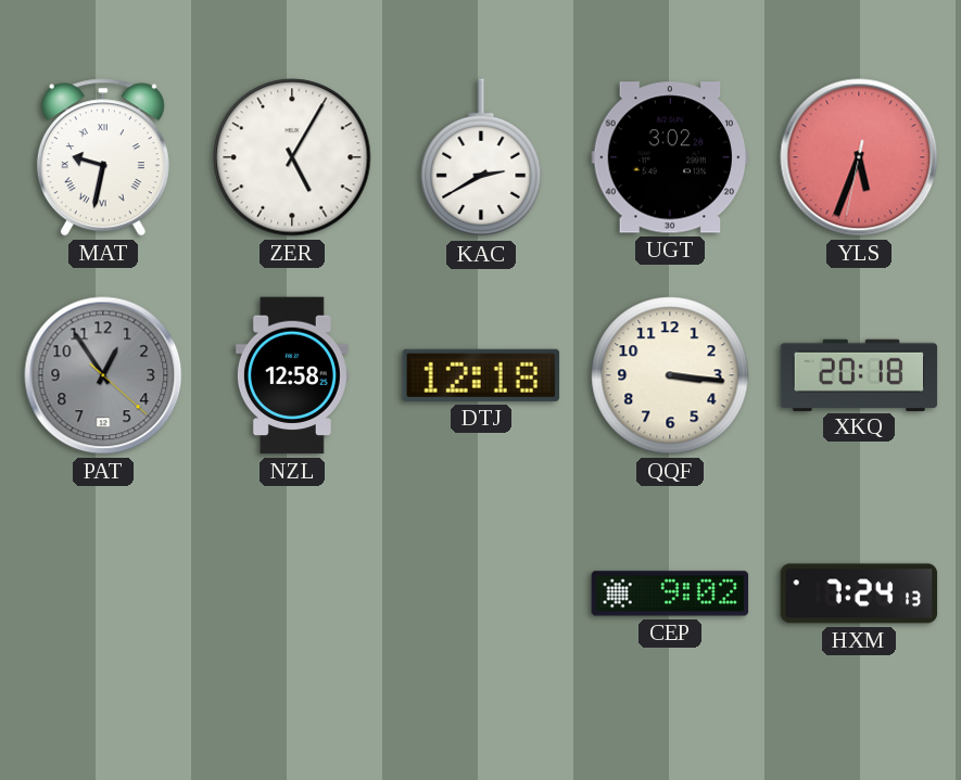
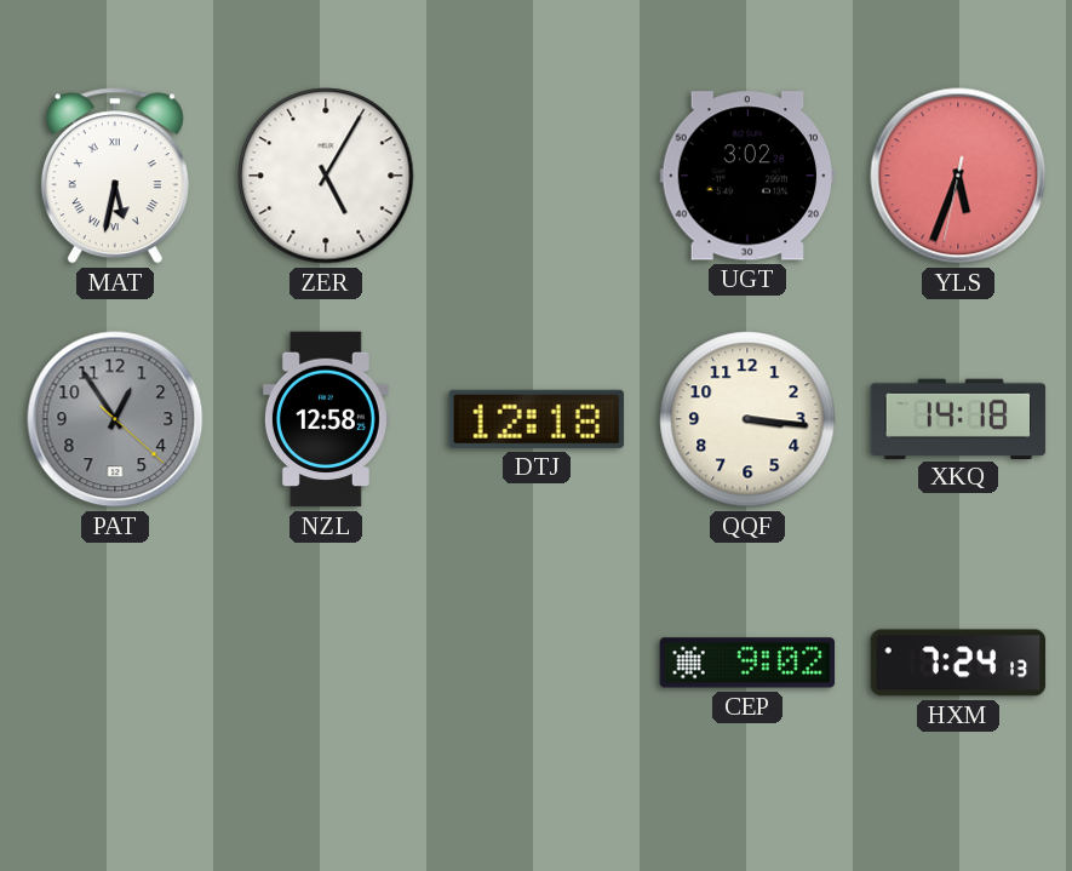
MAT: 9:32 -> 5:32 (115, 176)
KAC: 2:40 -> none (481, 158)
XKQ: 20:18 -> 14:18 (958, 418)
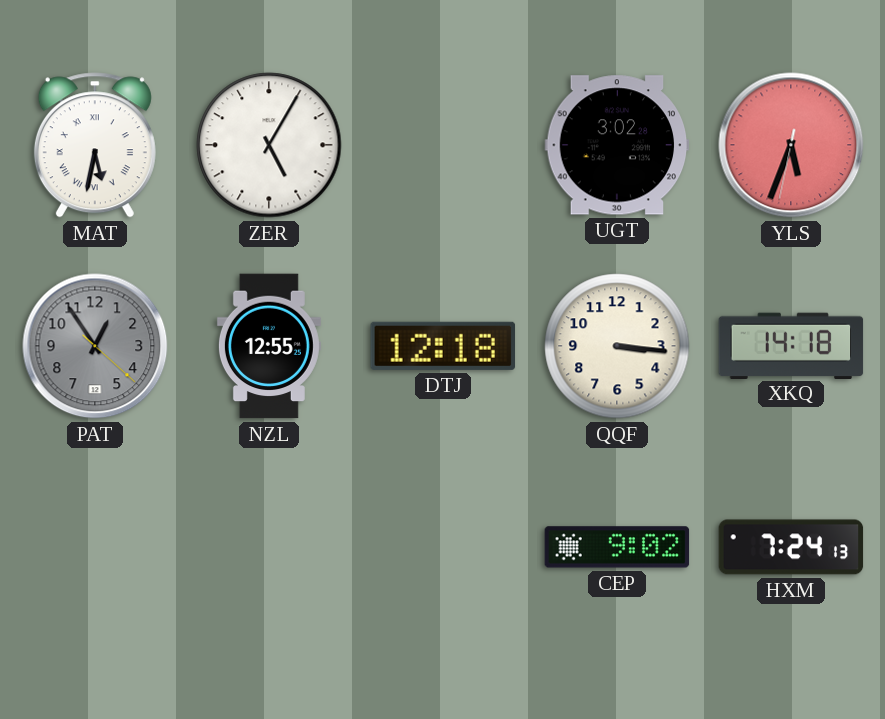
NZL: 12:58 -> 12:55 (269, 346)
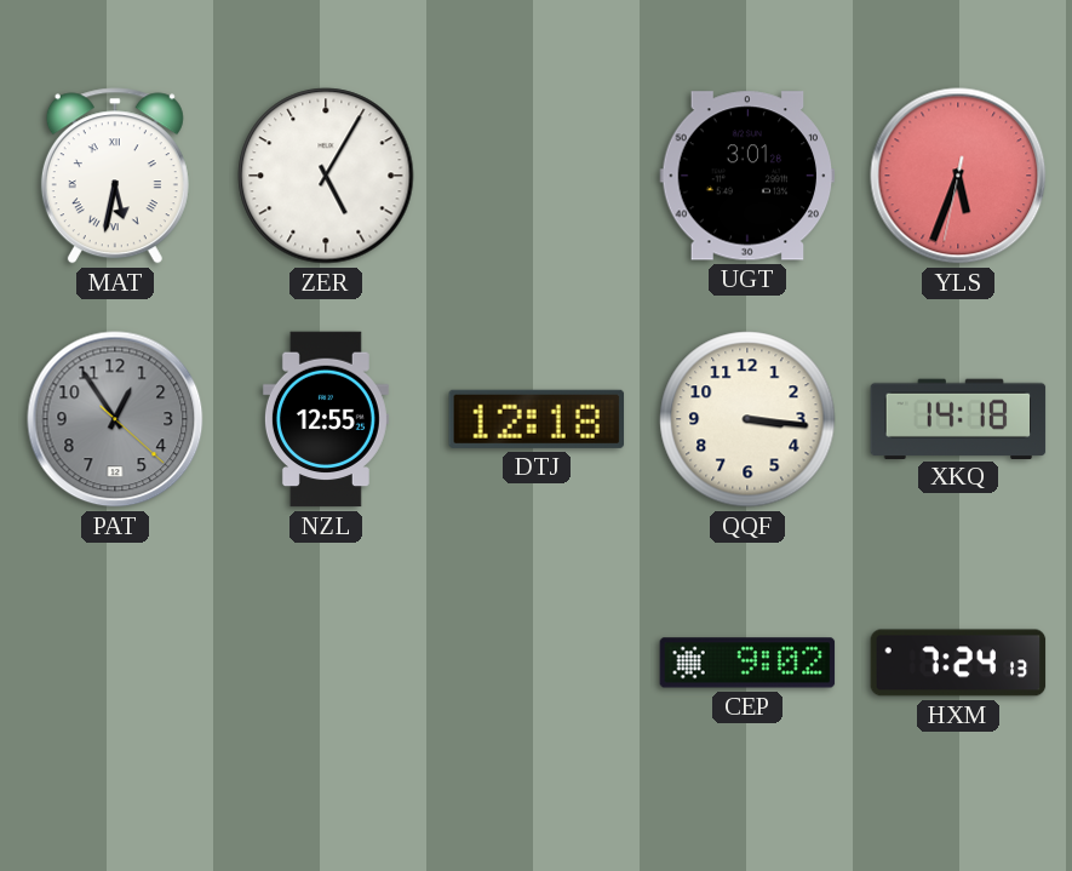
UGT: 3:02 -> 3:01 (747, 176)
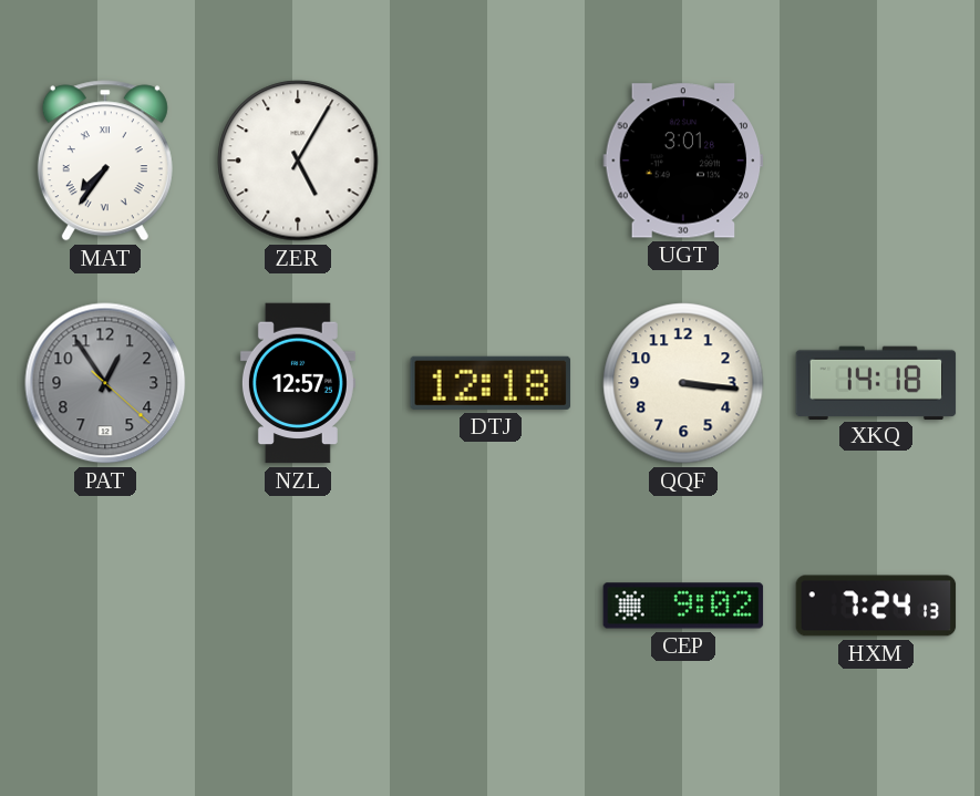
MAT: 5:32 -> 7:36 (105, 161)
YLS: 5:33 -> none (958, 176)
NZL: 12:55 -> 12:57 (298, 383)
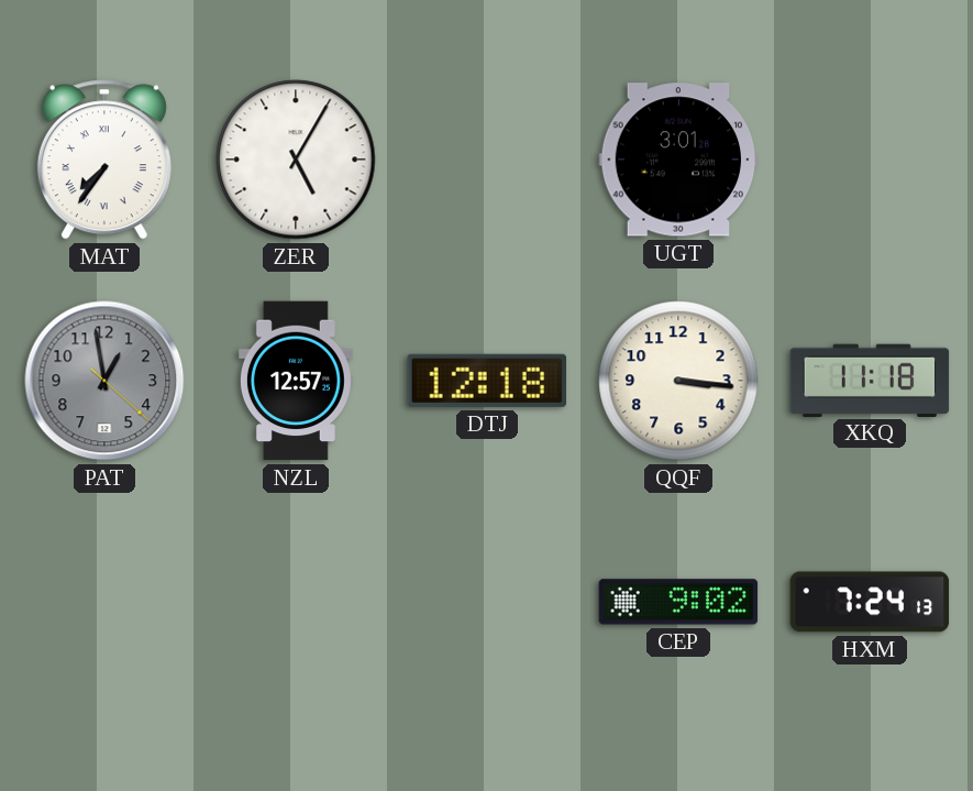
PAT: 12:54 -> 12:58 (104, 381)
XKQ: 14:18 -> 11:18 (870, 380)
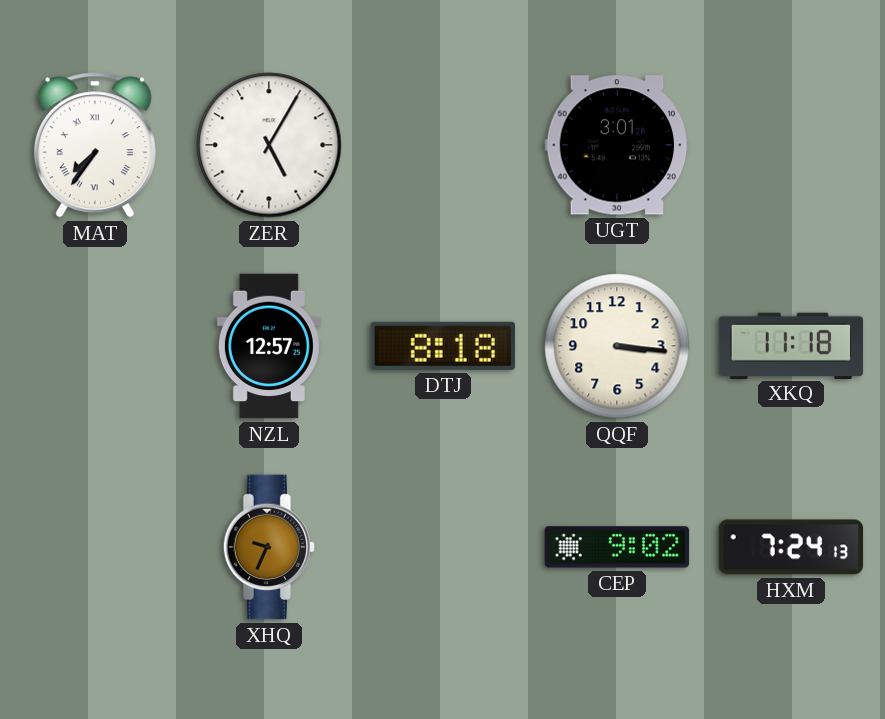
PAT: 12:58 -> none (104, 381)
DTJ: 12:18 -> 8:18 (443, 346)
XHQ: none -> 9:34 (269, 547)
